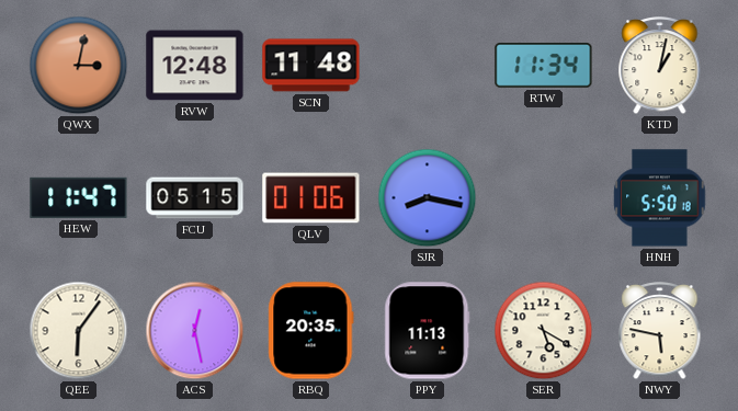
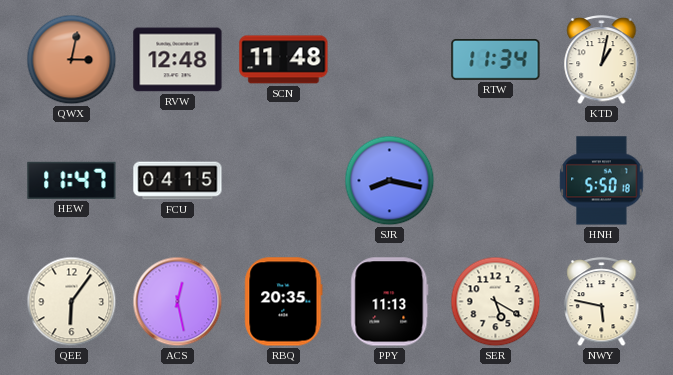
FCU: 05:15 -> 04:15 (178, 181)
QLV: 01:06 -> none (311, 198)
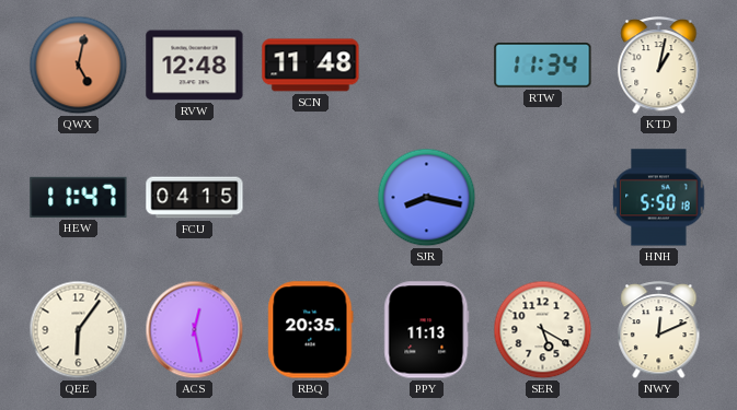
QWX: 3:02 -> 5:02 (79, 66)
NWY: 5:47 -> 12:11 (659, 330)
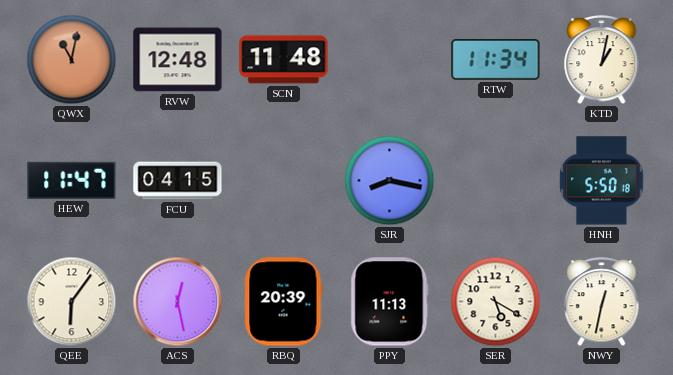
QWX: 5:02 -> 11:02 (72, 60)
RBQ: 20:35 -> 20:39 (284, 302)
NWY: 12:11 -> 12:32 (602, 302)
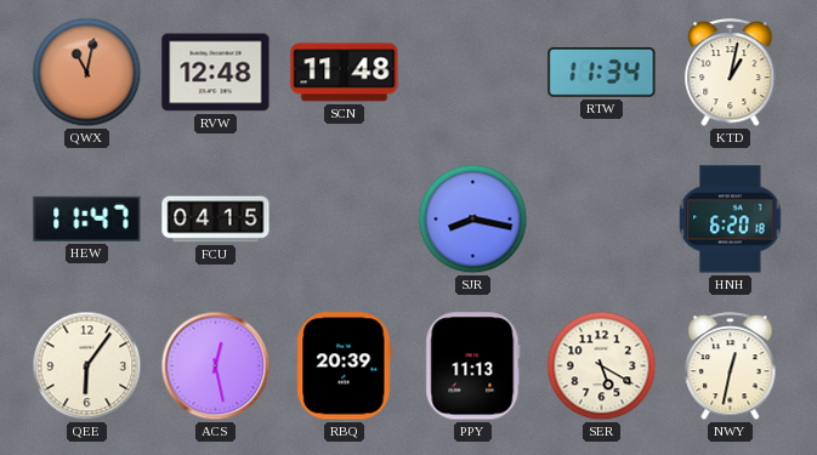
HNH: 5:50 -> 6:20 (731, 220)
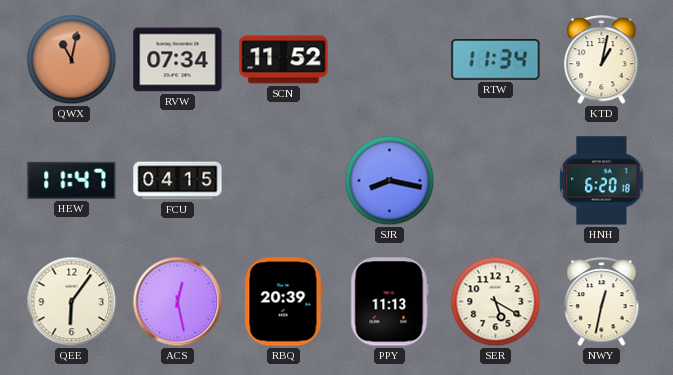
RVW: 12:48 -> 07:34 (178, 60)
SCN: 11:48 -> 11:52 (284, 60)
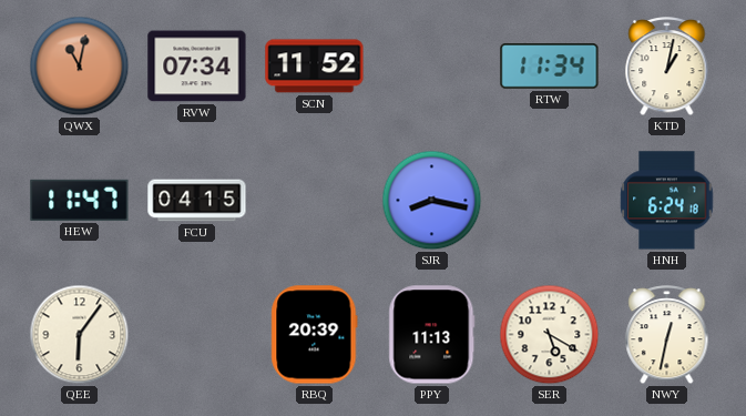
HNH: 6:20 -> 6:24 (667, 201)
ACS: 12:28 -> none (178, 302)
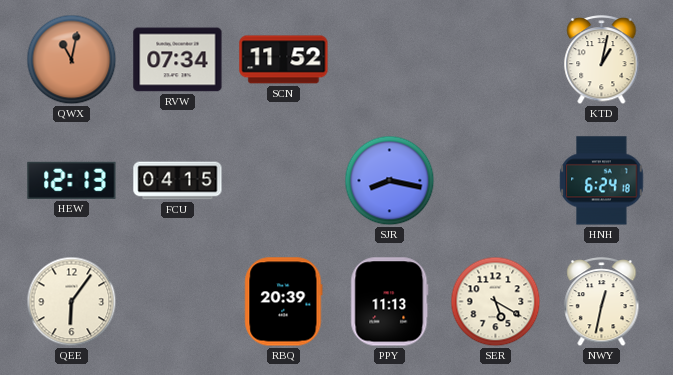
RTW: 11:34 -> none (550, 67)
HEW: 11:47 -> 12:13 (72, 180)
